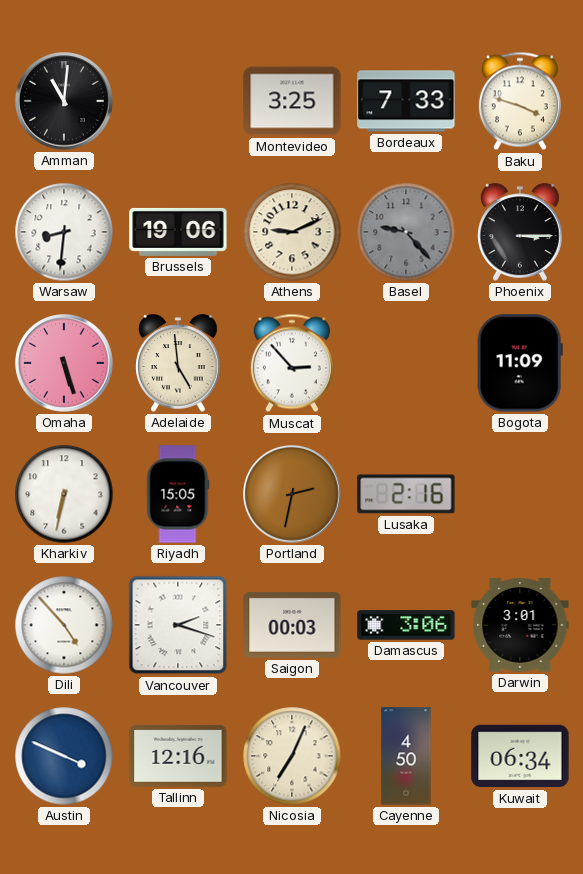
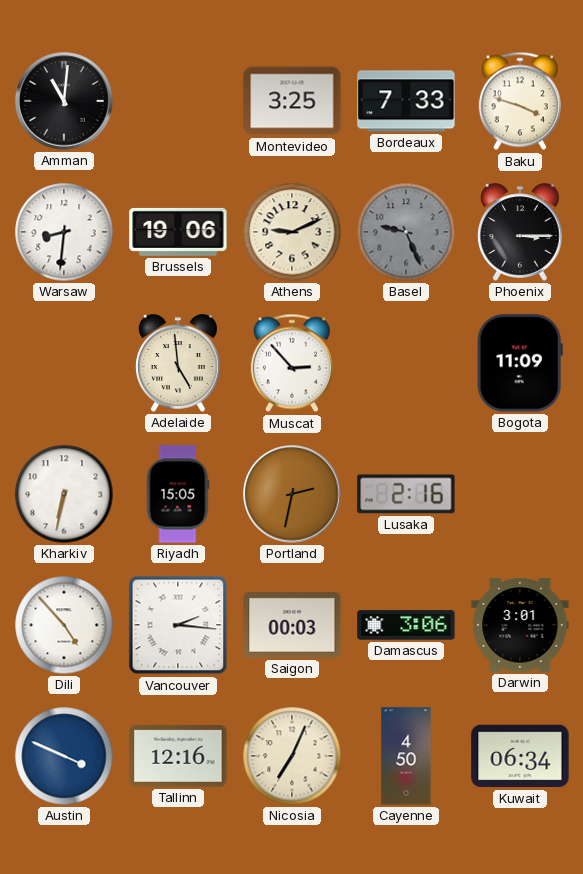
Basel: 9:23 -> 9:26 (406, 232)
Omaha: 5:27 -> none (64, 363)
Vancouver: 2:18 -> 2:16 (178, 625)
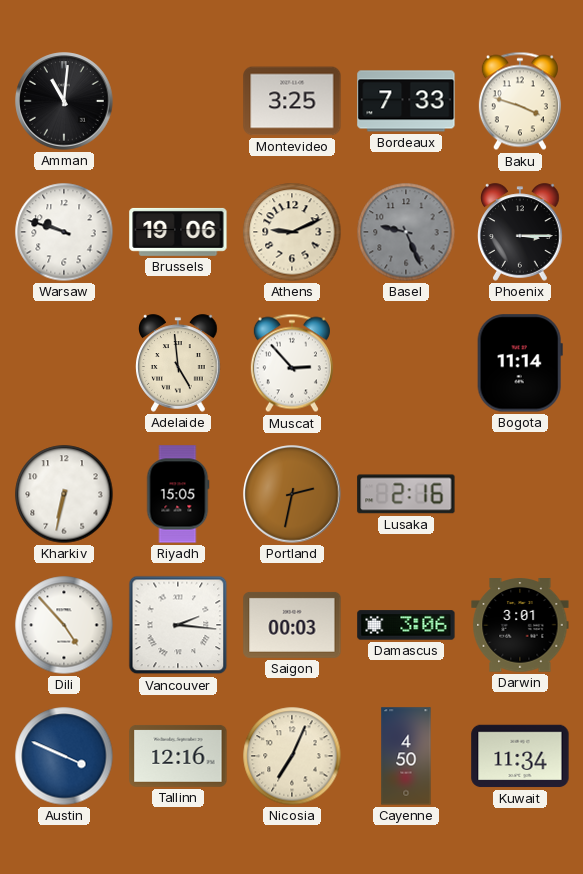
Warsaw: 8:31 -> 9:48 (64, 232)
Bogota: 11:09 -> 11:14 (520, 363)
Kuwait: 06:34 -> 11:34 (520, 756)
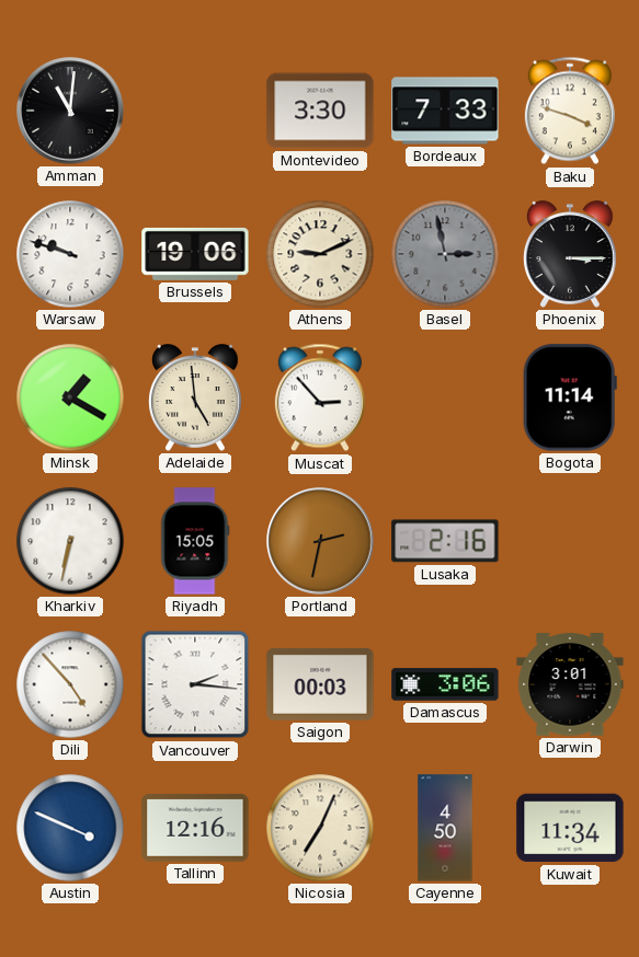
Montevideo: 3:25 -> 3:30 (320, 111)
Basel: 9:26 -> 2:58 (445, 254)
Minsk: none -> 1:20 (70, 397)
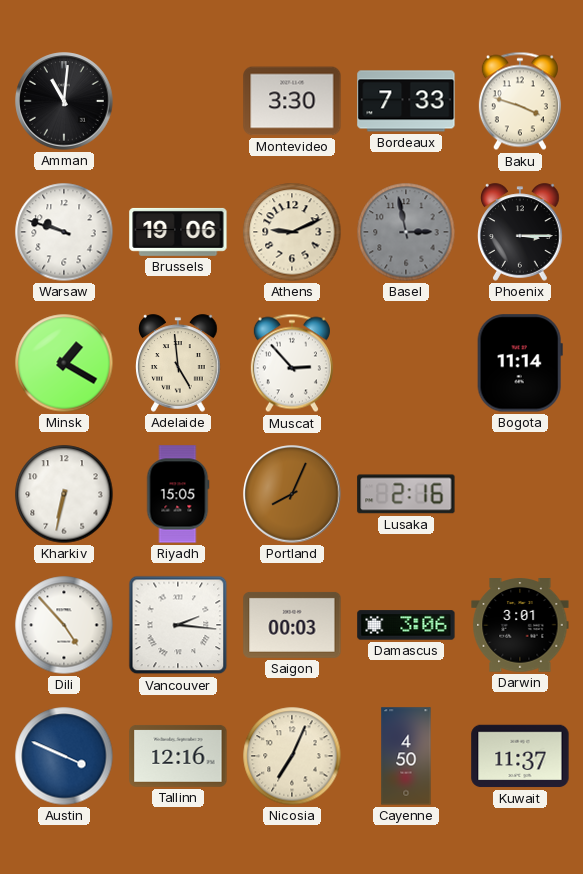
Portland: 2:32 -> 8:04 (292, 494)
Kuwait: 11:34 -> 11:37 (520, 756)
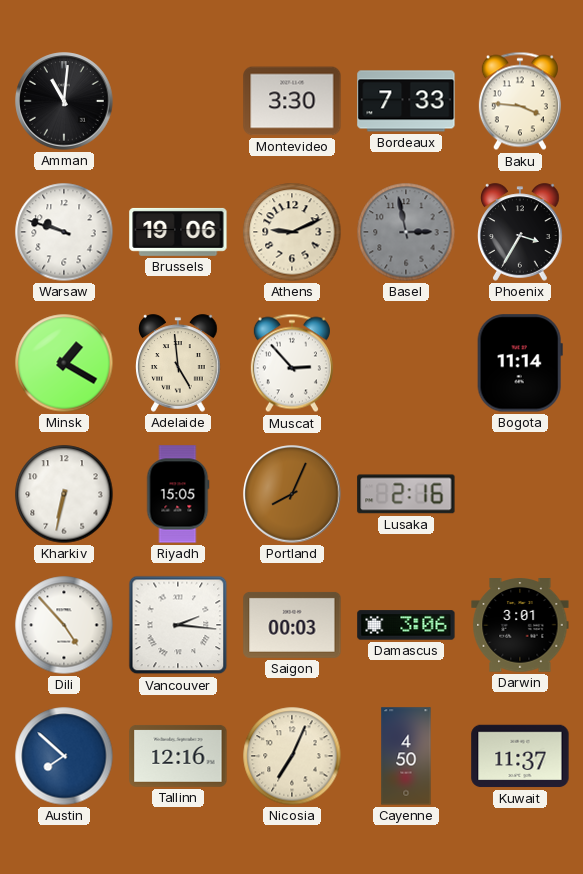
Baku: 3:48 -> 3:46 (520, 101)
Phoenix: 3:15 -> 3:35 (520, 232)
Austin: 3:49 -> 7:52 (64, 756)
